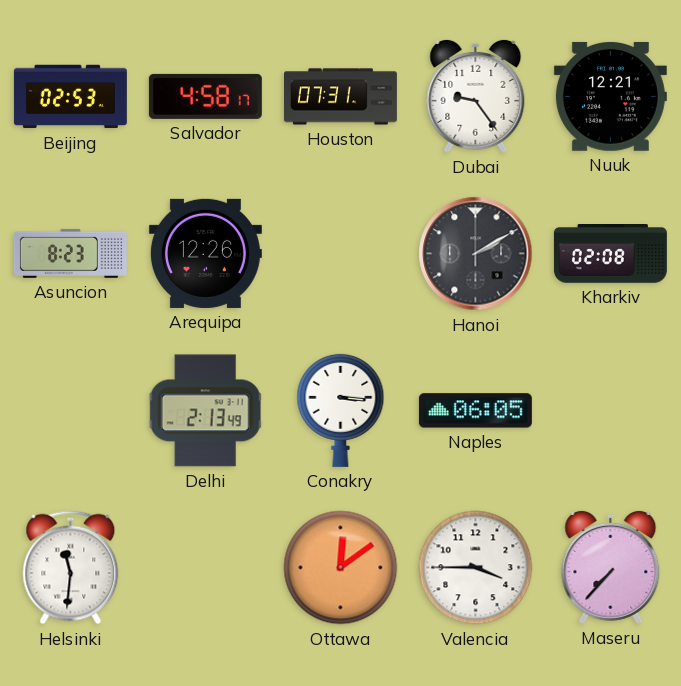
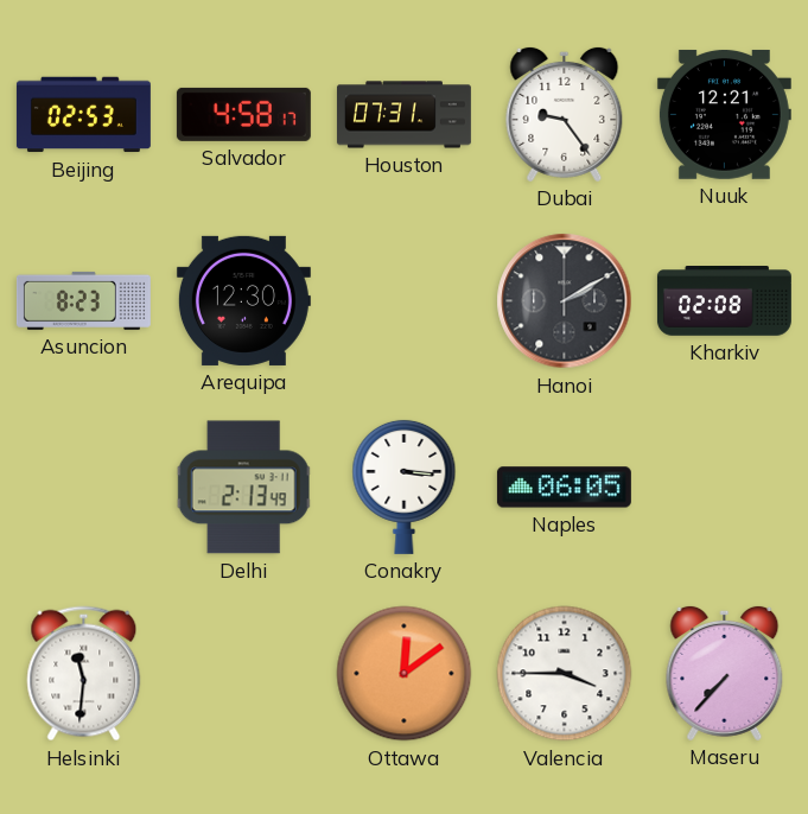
Arequipa: 12:26 -> 12:30 (243, 300)
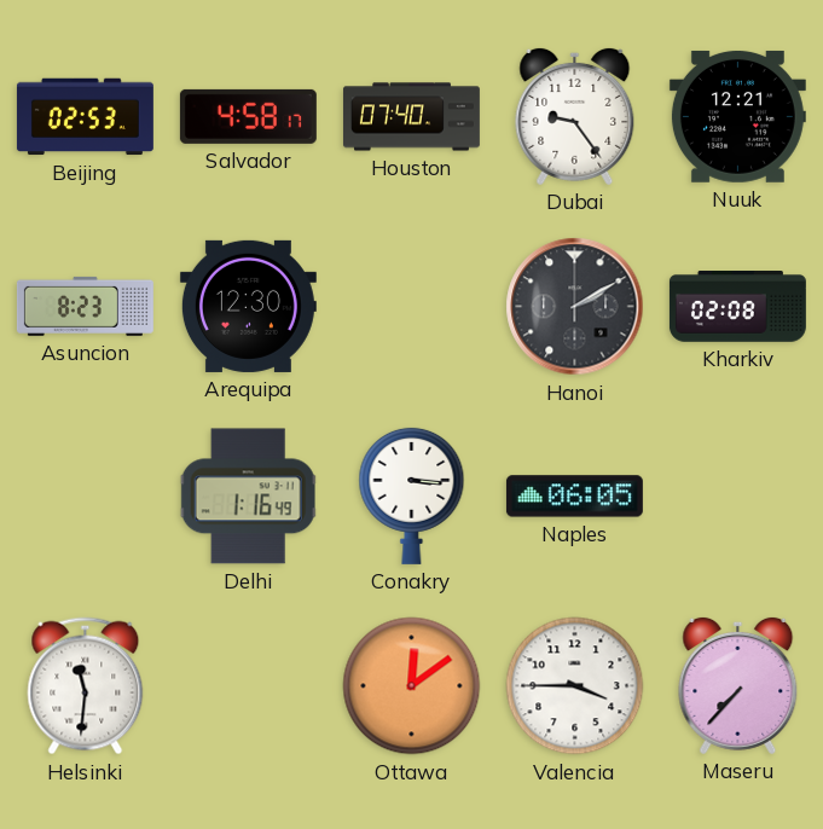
Houston: 07:31 -> 07:40 (411, 117)
Delhi: 2:13 -> 1:16 (249, 497)
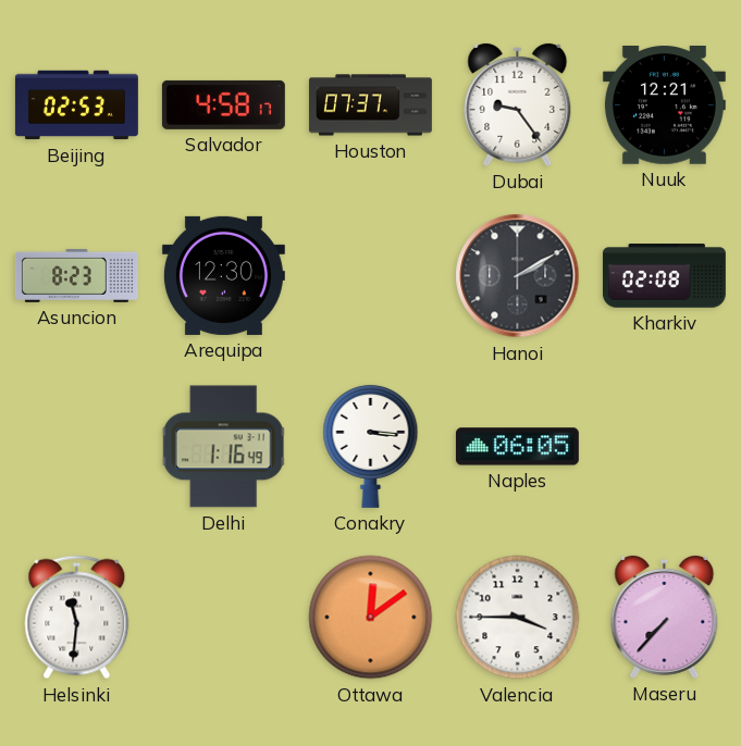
Houston: 07:40 -> 07:37 (370, 105)
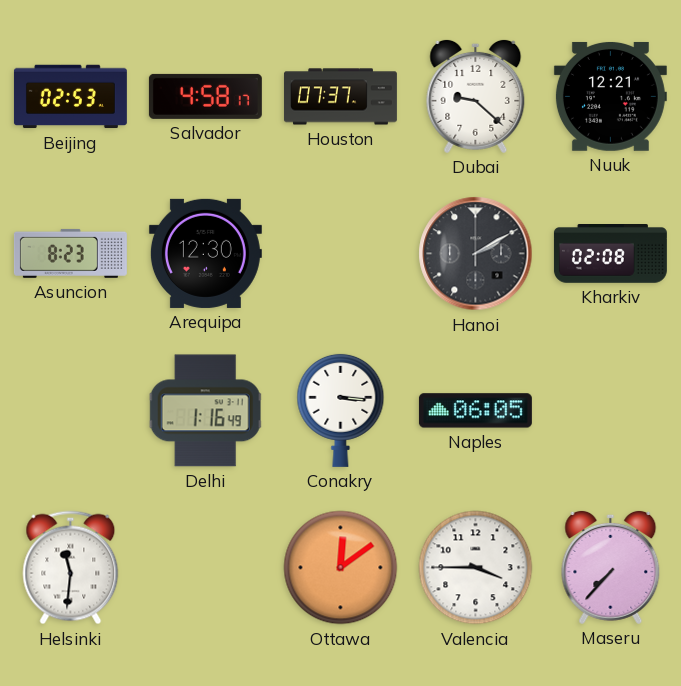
Dubai: 9:24 -> 9:22 (476, 96)
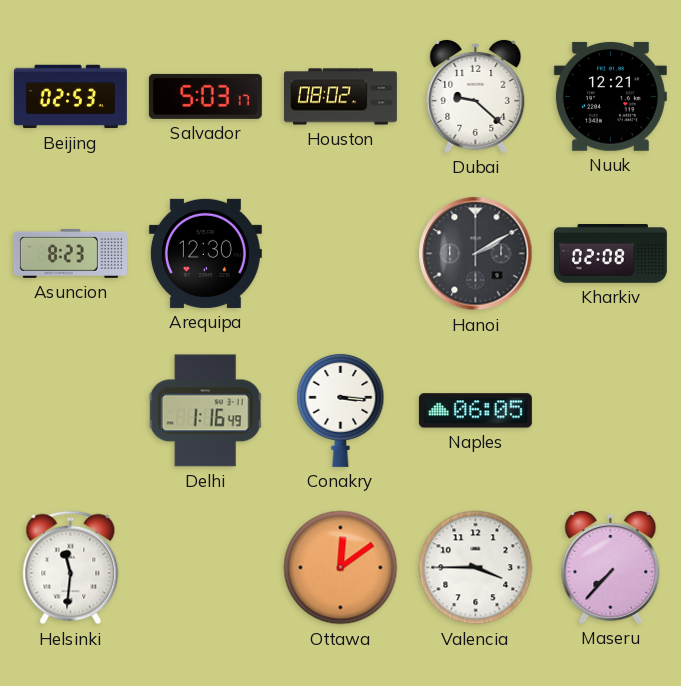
Salvador: 4:58 -> 5:03 (205, 96)
Houston: 07:37 -> 08:02 (340, 97)
